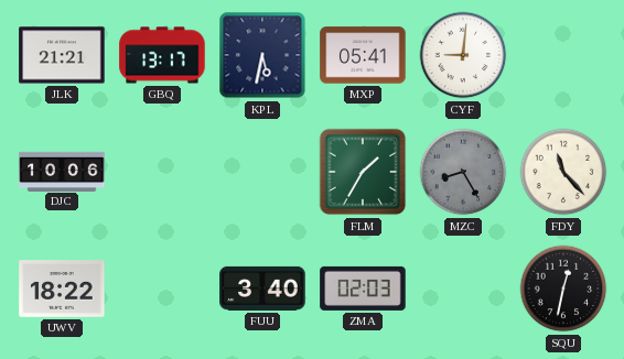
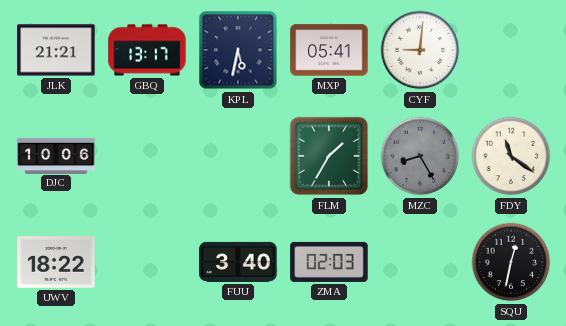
FDY: 11:23 -> 11:21 (511, 156)
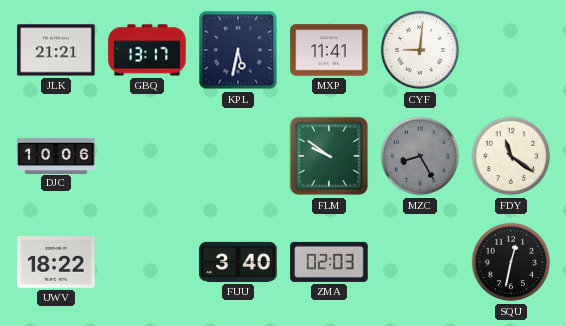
MXP: 05:41 -> 11:41 (329, 50)
FLM: 1:35 -> 9:51 (329, 156)
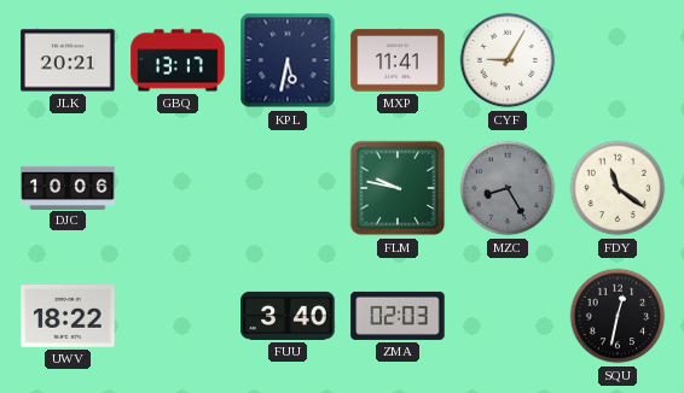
JLK: 21:21 -> 20:21 (68, 60)
CYF: 9:01 -> 9:05 (508, 60)
FLM: 9:51 -> 9:47 (398, 188)
